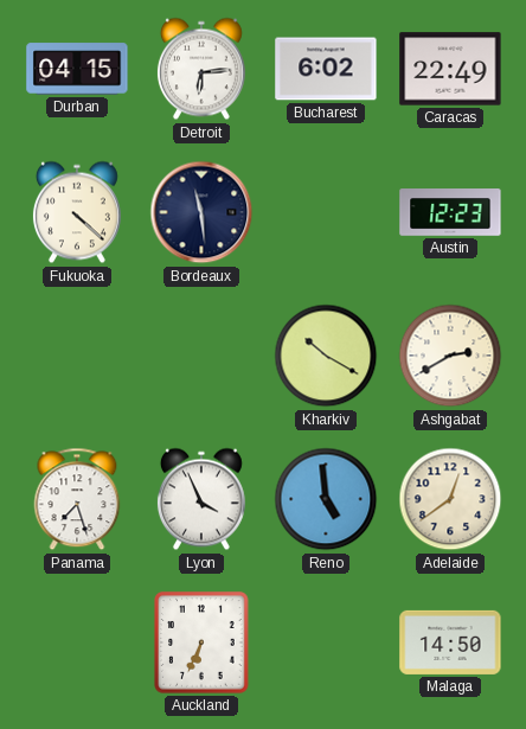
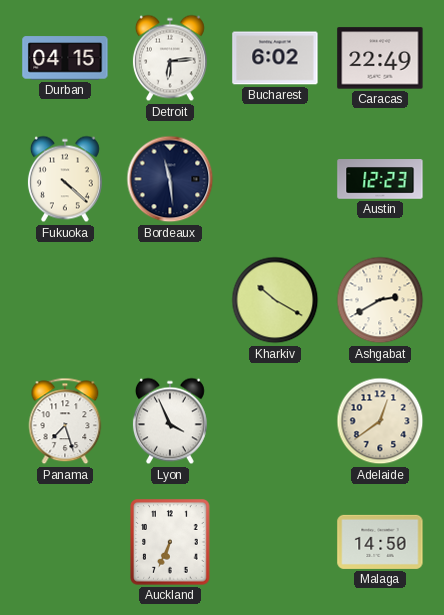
Reno: 4:59 -> none (326, 499)
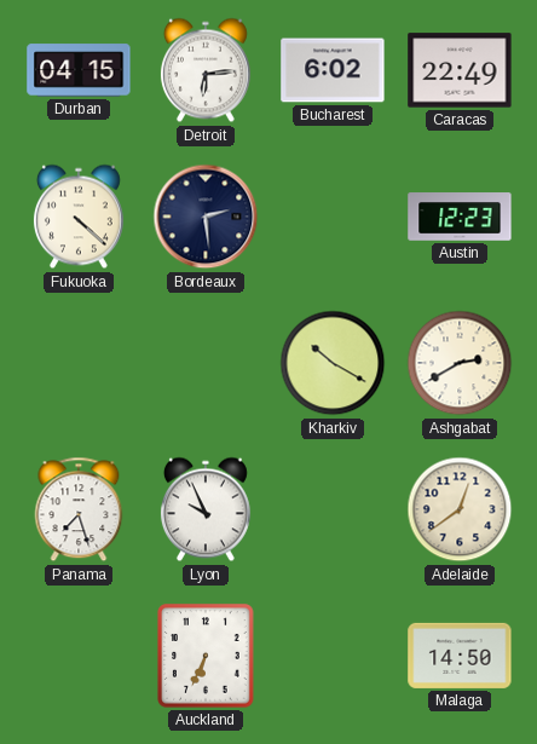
Bordeaux: 11:29 -> 2:29 (206, 217)
Lyon: 3:56 -> 9:56 (206, 509)
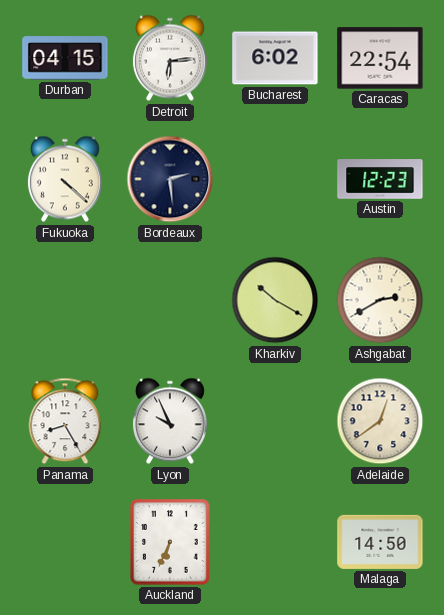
Caracas: 22:49 -> 22:54 (380, 58)
Panama: 7:27 -> 8:25 (65, 421)
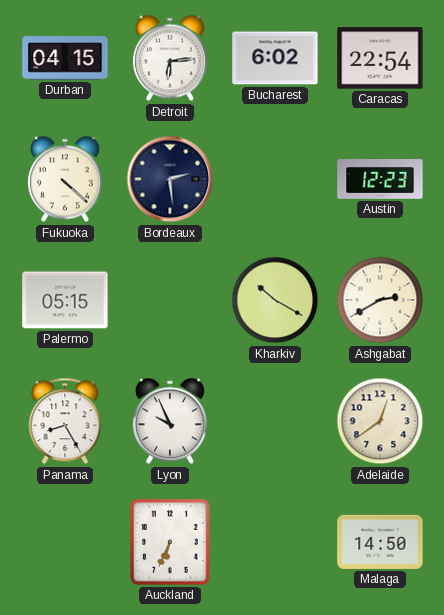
Palermo: none -> 05:15 (65, 300)
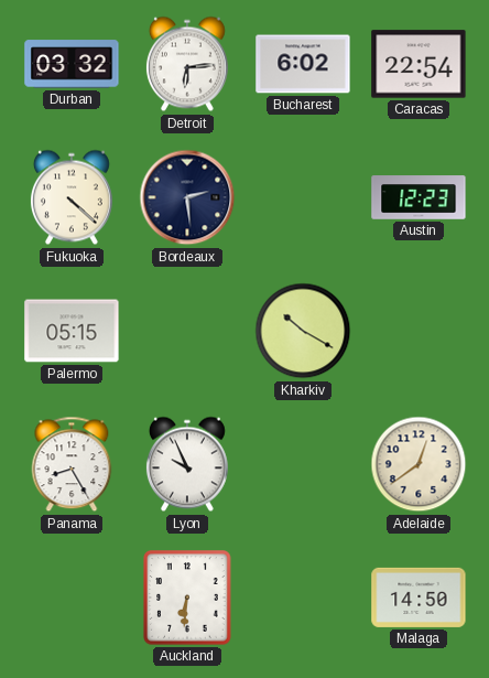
Durban: 04:15 -> 03:32 (72, 64)
Ashgabat: 2:40 -> none (380, 300)
Auckland: 6:34 -> 6:31 (187, 598)
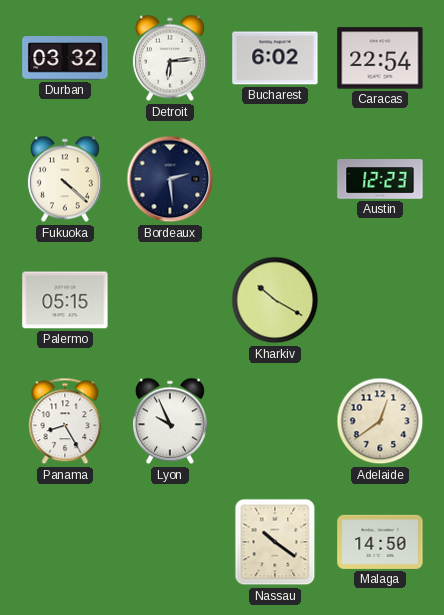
Auckland: 6:31 -> none (187, 598)
Nassau: none -> 10:21 (275, 542)
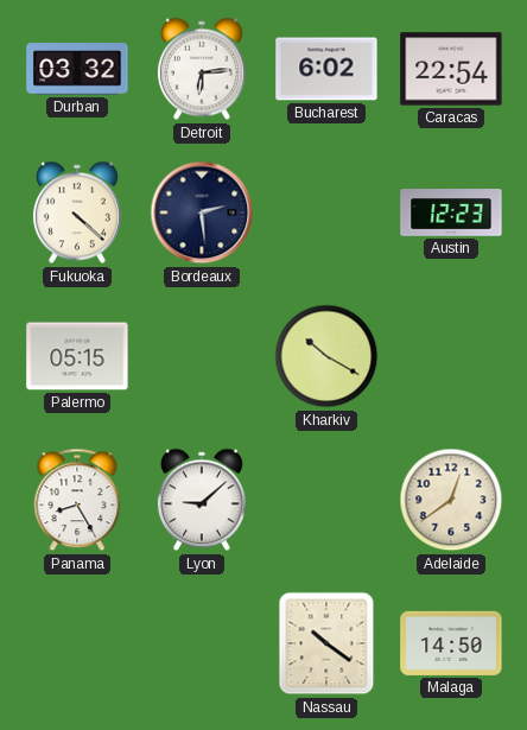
Lyon: 9:56 -> 9:08 (202, 500)
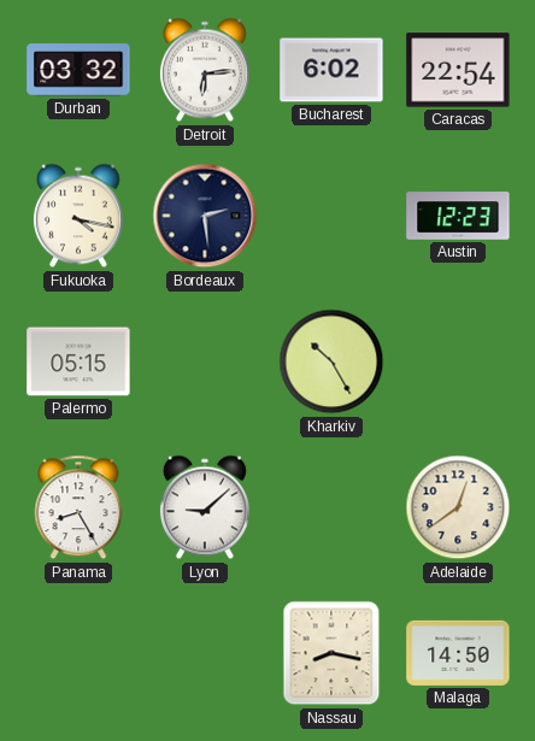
Fukuoka: 4:22 -> 4:17 (78, 216)
Kharkiv: 10:20 -> 10:25 (331, 361)
Nassau: 10:21 -> 8:17 (331, 653)
